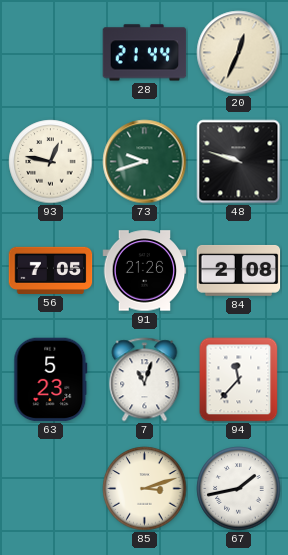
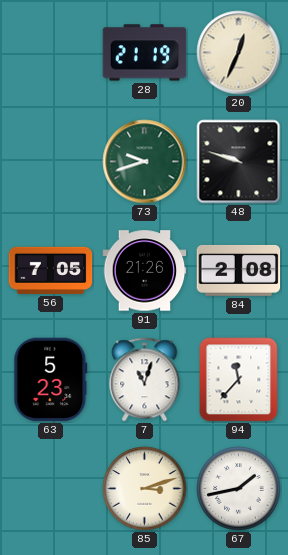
28: 21:44 -> 21:19 (145, 53)
93: 12:47 -> none (51, 162)
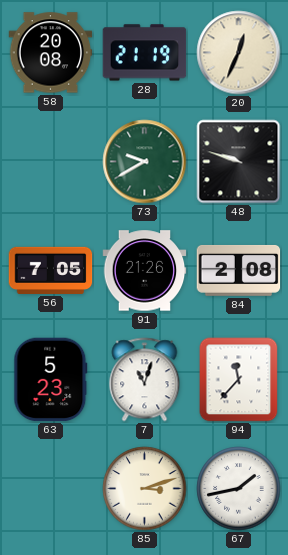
58: none -> 20:08 (51, 53)
73: 9:42 -> 9:40 (145, 162)
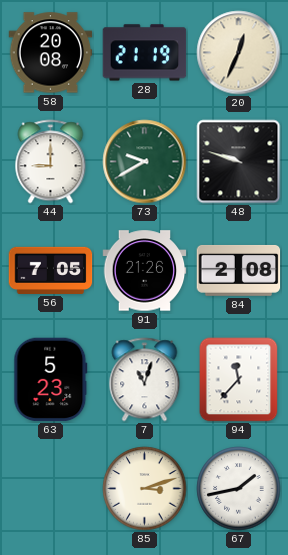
44: none -> 9:00 (51, 162)
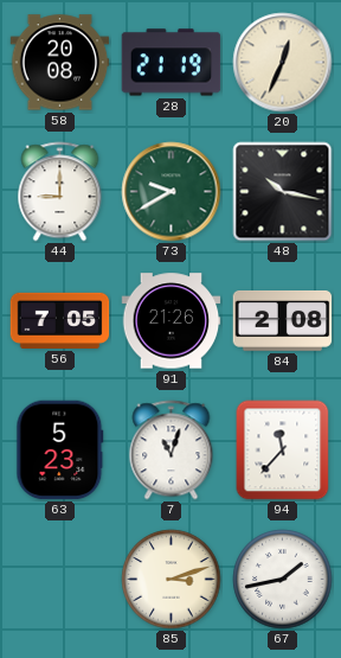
48: 9:48 -> 10:17 (283, 192)
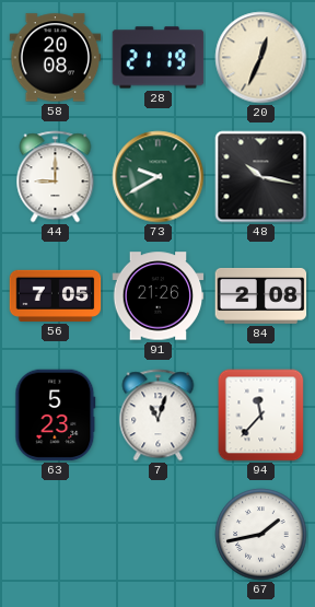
85: 3:12 -> none (172, 580)
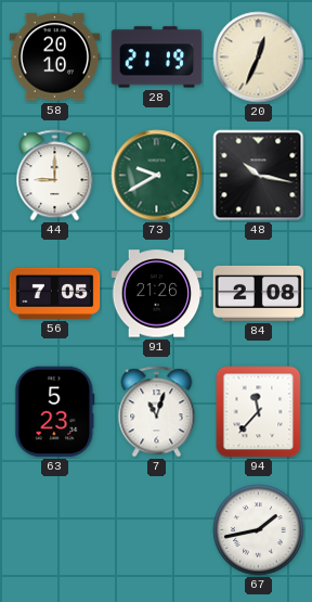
58: 20:08 -> 20:10 (55, 57)
